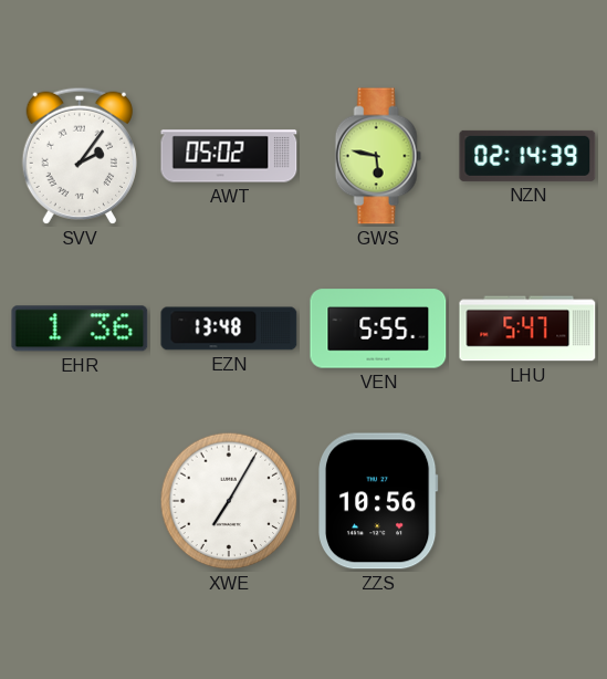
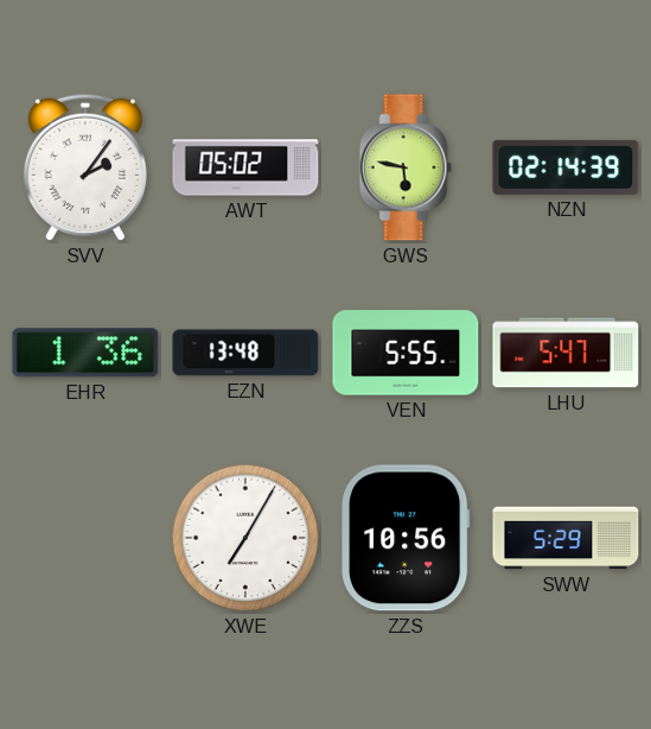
SWW: none -> 5:29 (566, 538)
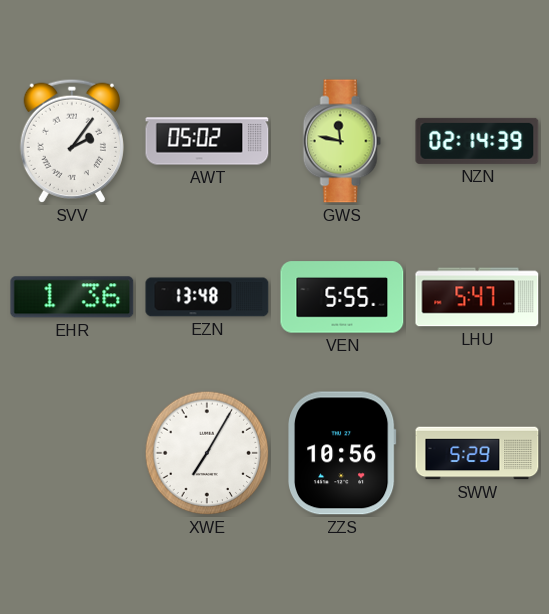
GWS: 5:47 -> 11:47 (342, 141)
